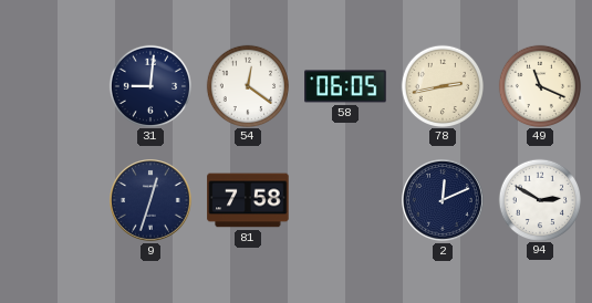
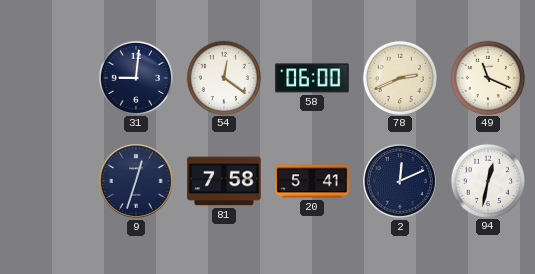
58: 06:05 -> 06:00 (312, 78)
78: 2:43 -> 2:41 (399, 77)
20: none -> 5:41 (312, 181)
94: 2:50 -> 12:32 (487, 180)
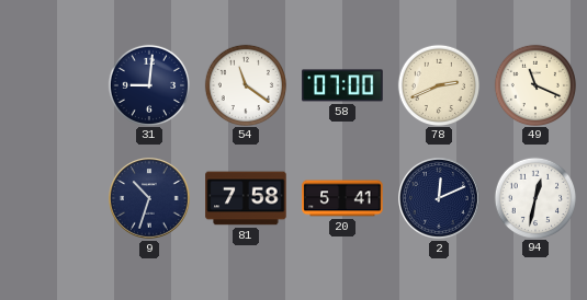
54: 12:21 -> 11:21 (245, 84)
58: 06:00 -> 07:00 (342, 85)
9: 12:33 -> 10:33 (150, 199)
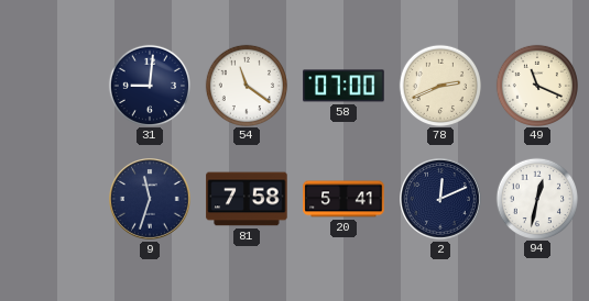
9: 10:33 -> 11:33 (151, 200)
